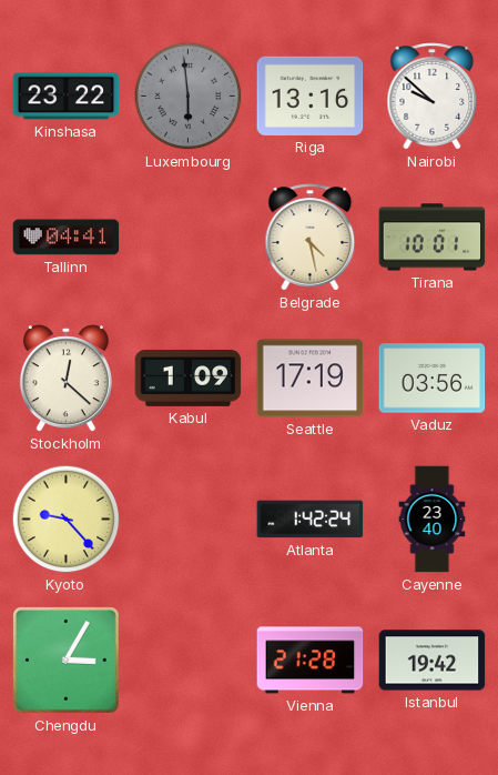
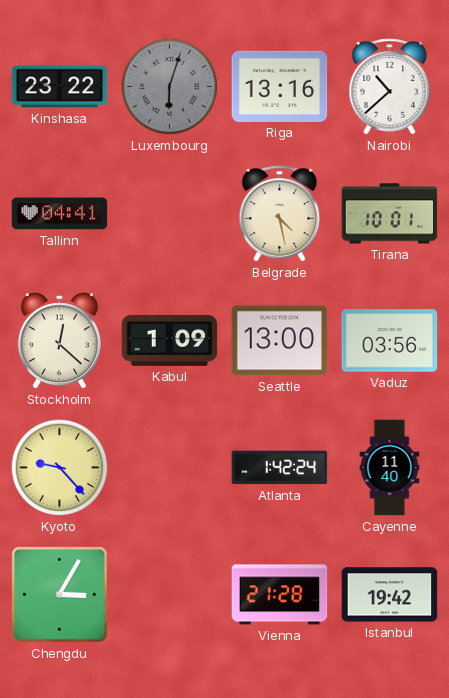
Luxembourg: 5:59 -> 6:03 (170, 87)
Nairobi: 9:52 -> 10:38 (390, 87)
Seattle: 17:19 -> 13:00 (280, 341)
Cayenne: 23:40 -> 11:40 (390, 468)
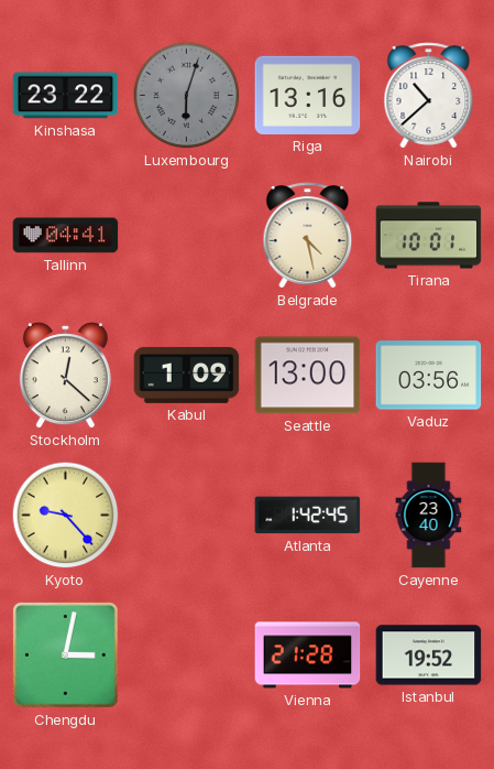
Atlanta: 1:42:24 -> 1:42:45 (308, 516)
Cayenne: 11:40 -> 23:40 (429, 516)
Chengdu: 3:05 -> 3:02 (66, 656)
Istanbul: 19:42 -> 19:52 (429, 656)
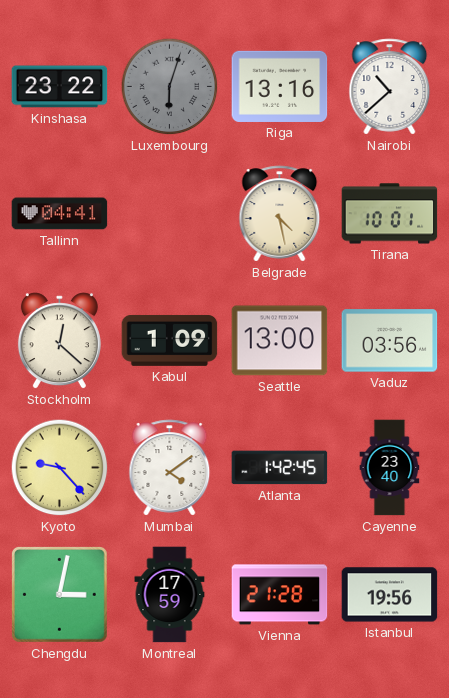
Mumbai: none -> 4:09 (170, 468)
Montreal: none -> 17:59 (170, 595)
Istanbul: 19:52 -> 19:56 (390, 595)
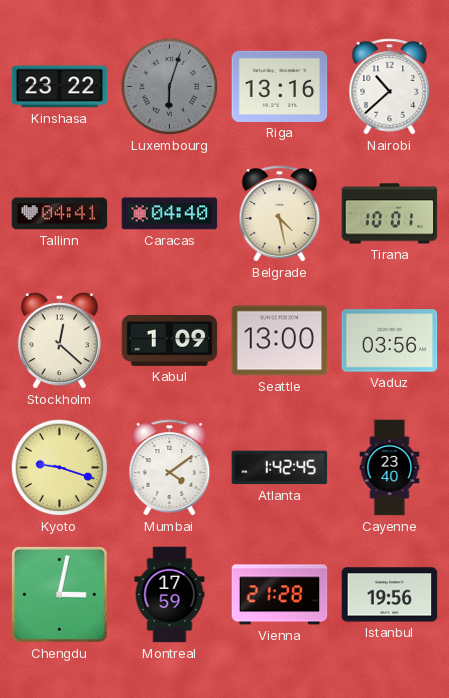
Caracas: none -> 04:40 (170, 214)
Kyoto: 9:23 -> 9:18 (60, 468)
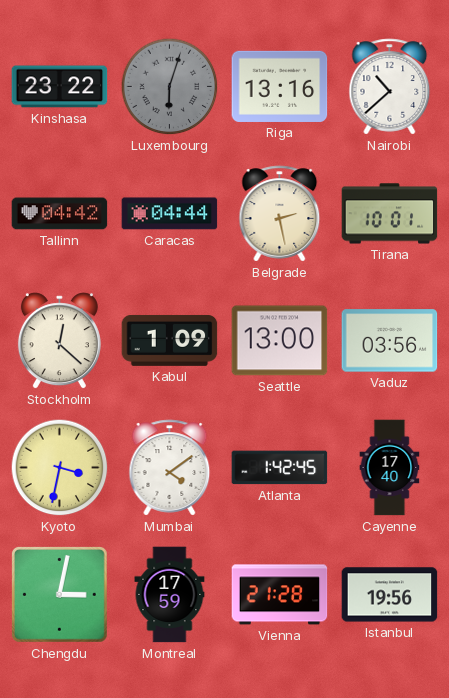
Tallinn: 04:41 -> 04:42 (60, 214)
Caracas: 04:40 -> 04:44 (170, 214)
Belgrade: 4:28 -> 2:28 (280, 214)
Kyoto: 9:18 -> 3:32 (60, 468)
Cayenne: 23:40 -> 17:40 (390, 468)
